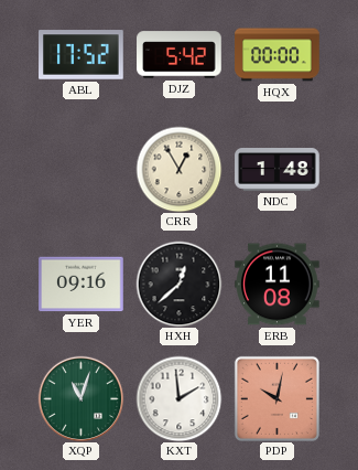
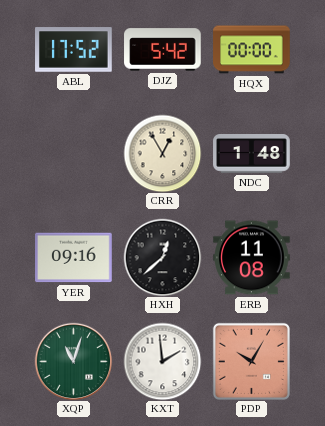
PDP: 10:02 -> 10:05 (251, 361)
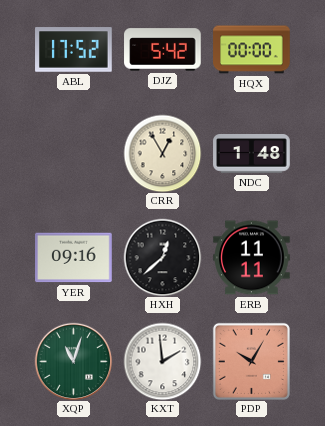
ERB: 11:08 -> 11:11 (252, 258)
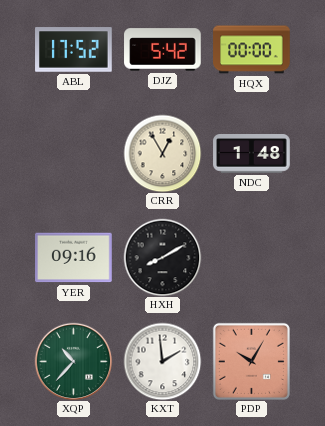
HXH: 12:38 -> 8:10 (162, 257)
ERB: 11:11 -> none (252, 258)
XQP: 11:03 -> 10:37 (73, 361)
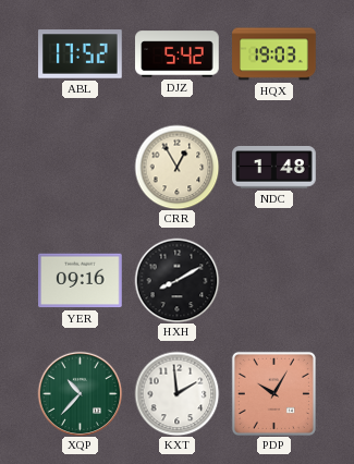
HQX: 00:00 -> 19:03 (274, 54)
